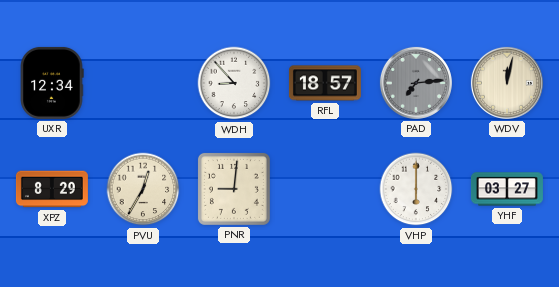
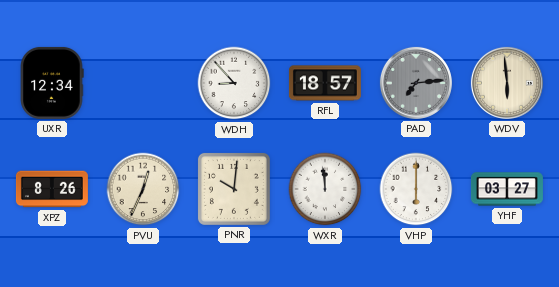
WDV: 12:02 -> 5:59 (507, 83)
XPZ: 8:29 -> 8:26 (52, 189)
PVU: 12:35 -> 12:34 (143, 189)
PNR: 9:01 -> 10:01 (234, 189)
WXR: none -> 11:59 (325, 189)
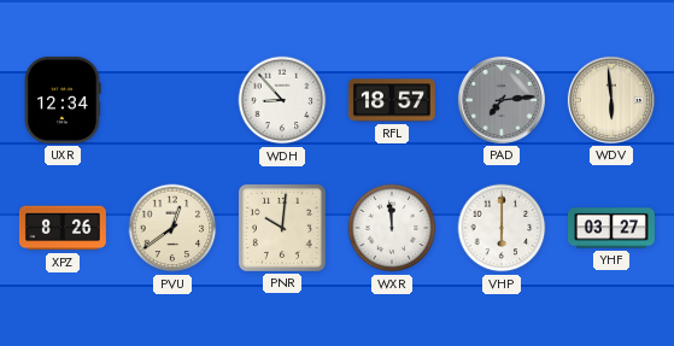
PVU: 12:34 -> 12:39 (172, 228)
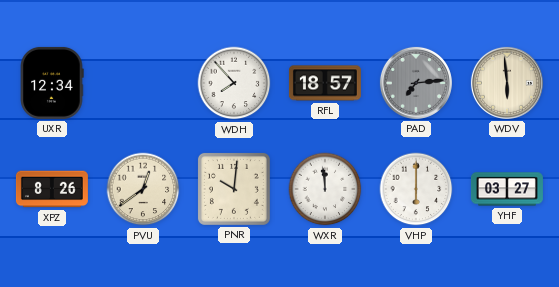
WDH: 8:53 -> 7:53 (234, 83)
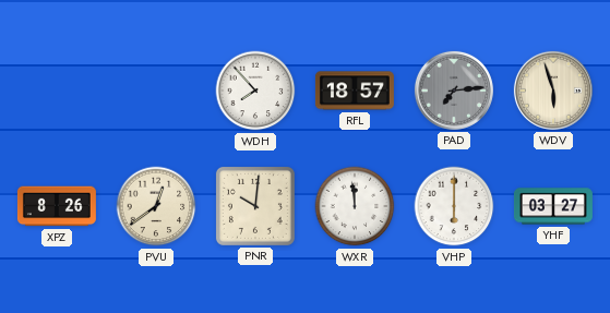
UXR: 12:34 -> none (52, 83)
WDV: 5:59 -> 5:57 (553, 91)
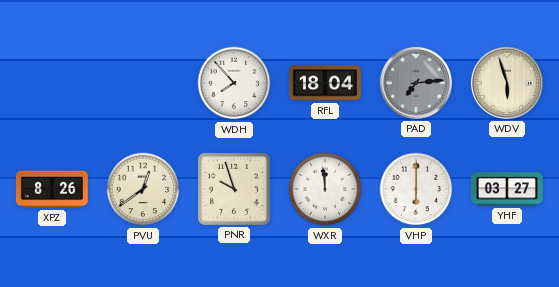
RFL: 18:57 -> 18:04 (325, 83)
PNR: 10:01 -> 9:57 (234, 189)
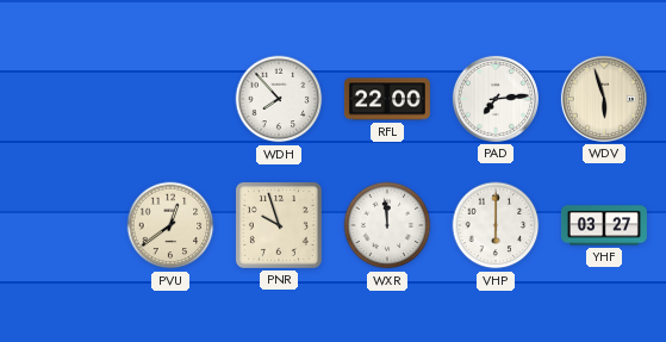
RFL: 18:04 -> 22:00 (387, 99)
PAD dial: grey -> white (496, 99)
XPZ: 8:26 -> none (52, 189)
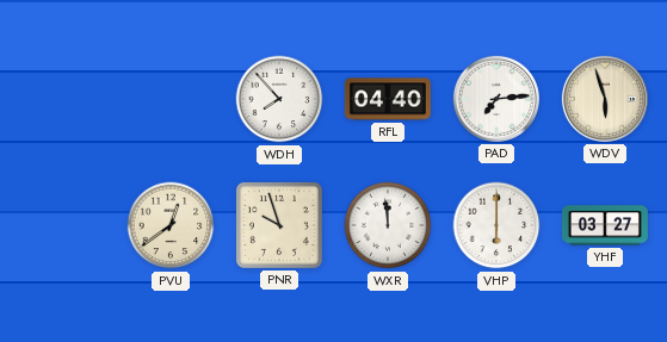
RFL: 22:00 -> 04:40 (388, 99)
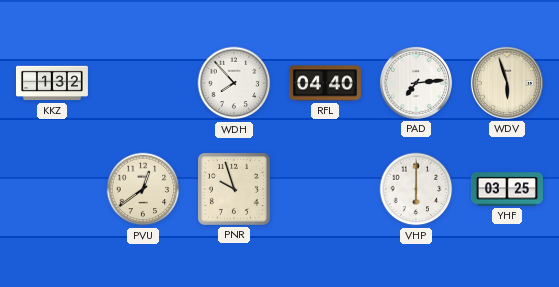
KKZ: none -> 1:32 (52, 83)
WXR: 11:59 -> none (388, 225)
YHF: 03:27 -> 03:25 (507, 189)
